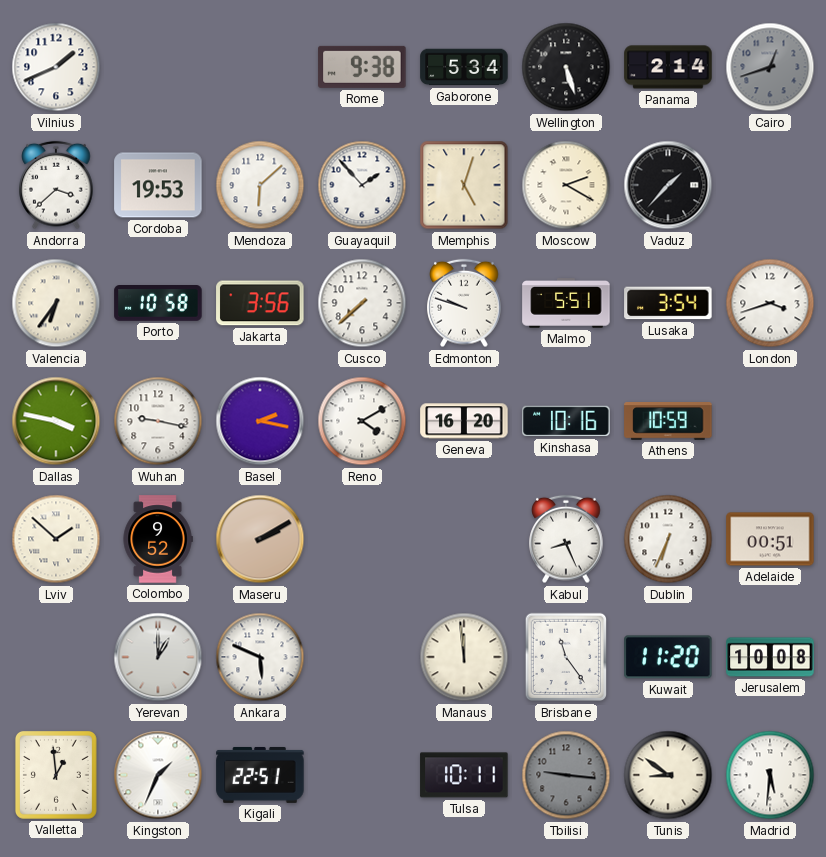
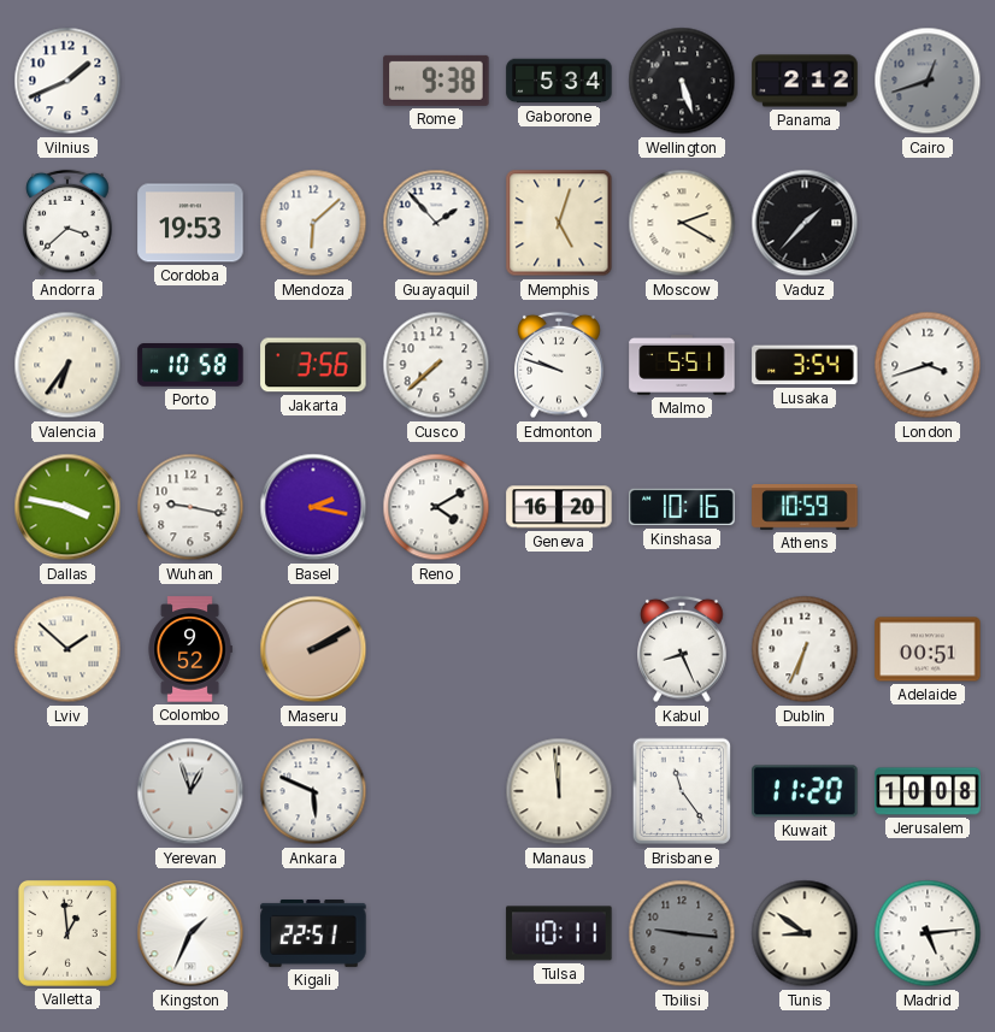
Panama: 2:14 -> 2:12 (805, 81)
Yerevan: 1:00 -> 12:57 (190, 791)
Madrid: 5:31 -> 5:14 (928, 933)
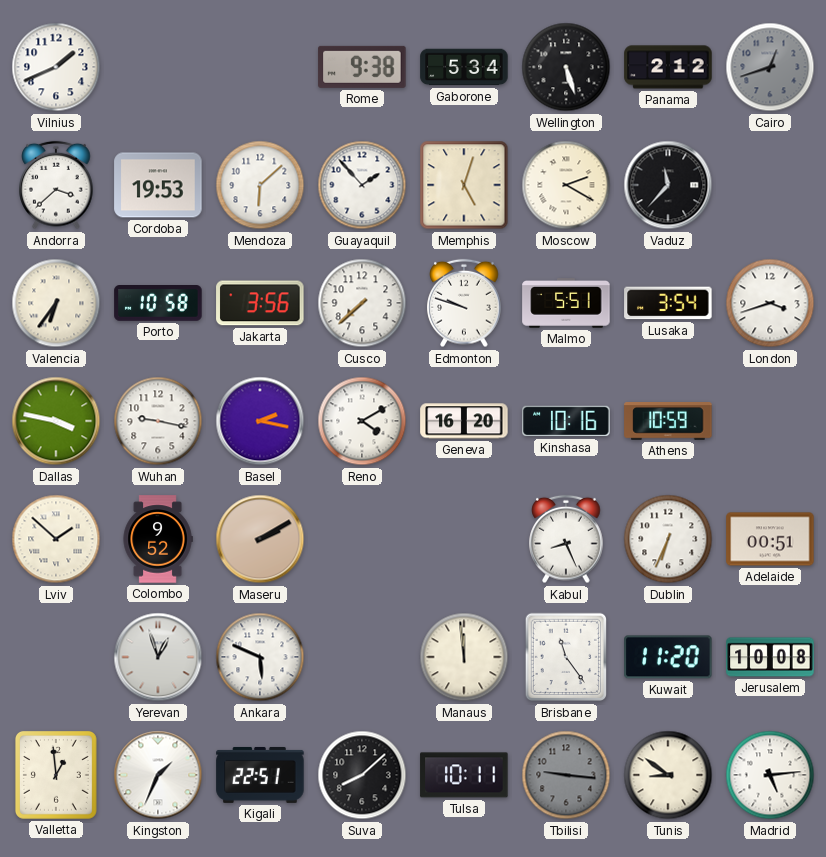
Vaduz: 1:37 -> 11:37 (668, 185)
Suva: none -> 8:08 (362, 775)
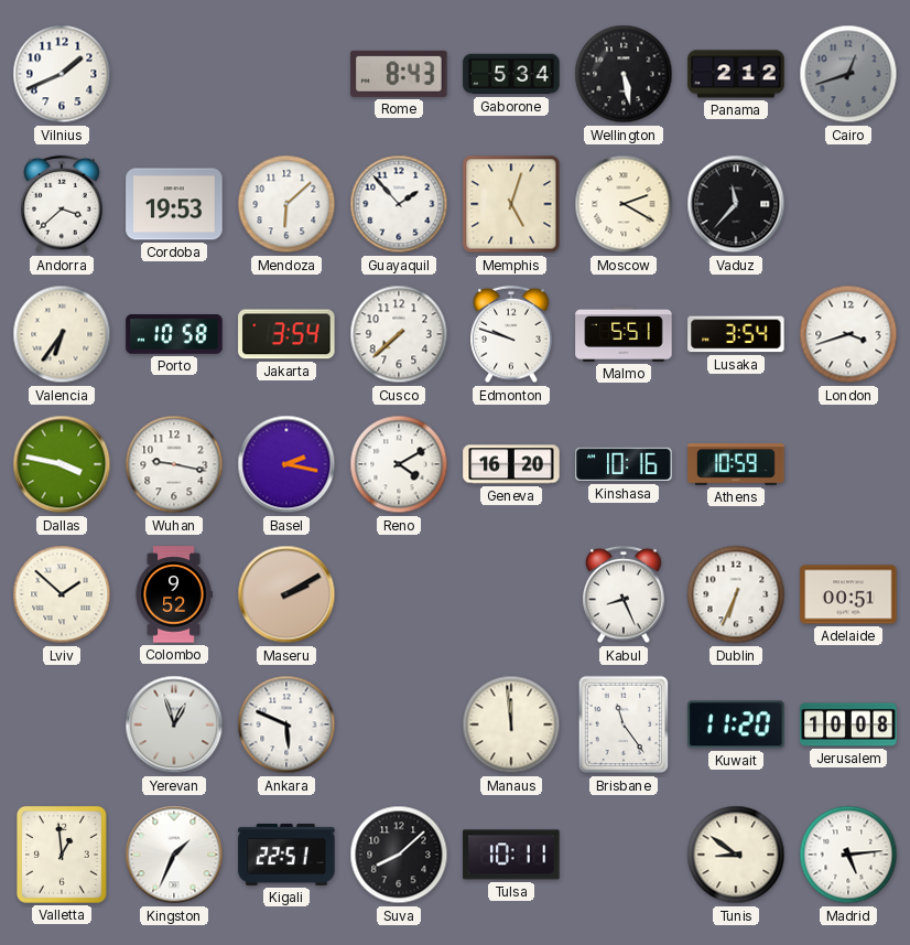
Rome: 9:38 -> 8:43 (399, 74)
Wellington: 5:27 -> 5:28 (624, 74)
Jakarta: 3:56 -> 3:54 (286, 334)
Tbilisi: 9:16 -> none (566, 775)
